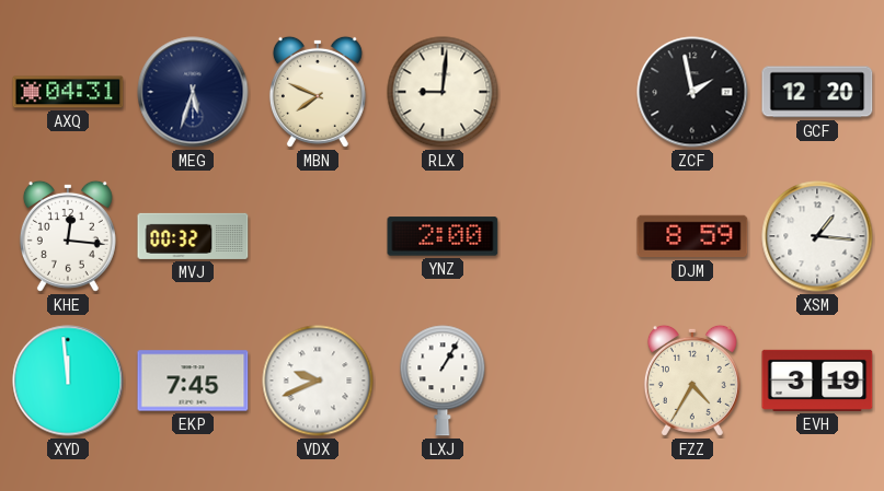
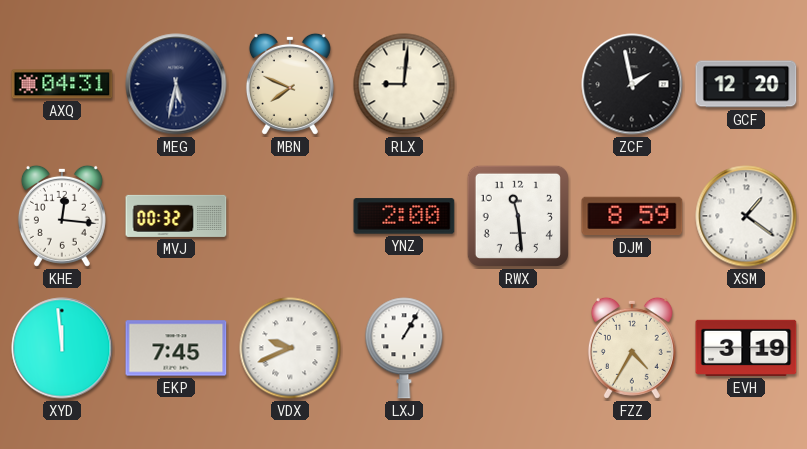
MEG: 5:33 -> 5:32 (176, 84)
RWX: none -> 11:29 (518, 216)
XSM: 1:16 -> 1:21 (746, 216)
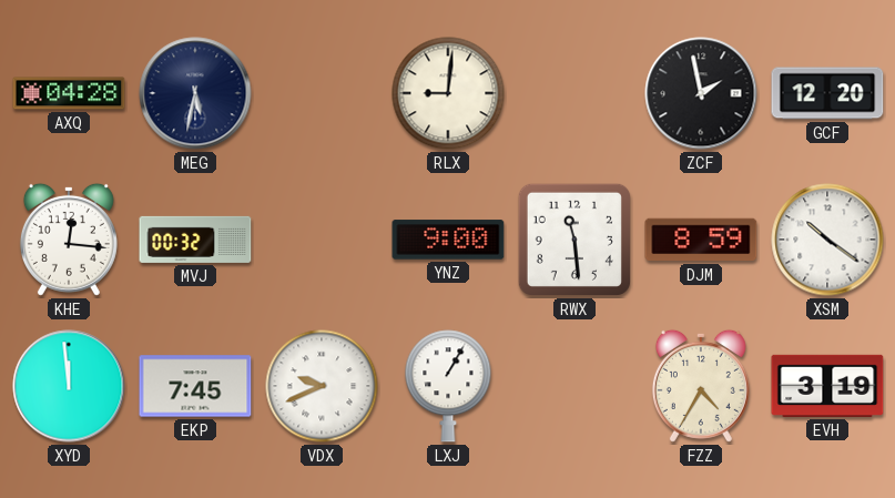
AXQ: 04:31 -> 04:28 (69, 93)
MBN: 7:49 -> none (290, 84)
YNZ: 2:00 -> 9:00 (448, 240)
XSM: 1:21 -> 10:21 (827, 240)
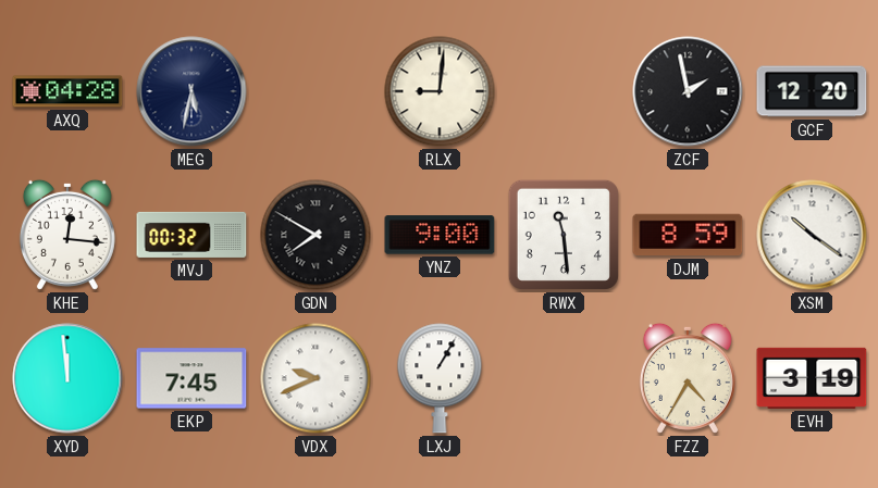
GDN: none -> 7:50 (316, 235)
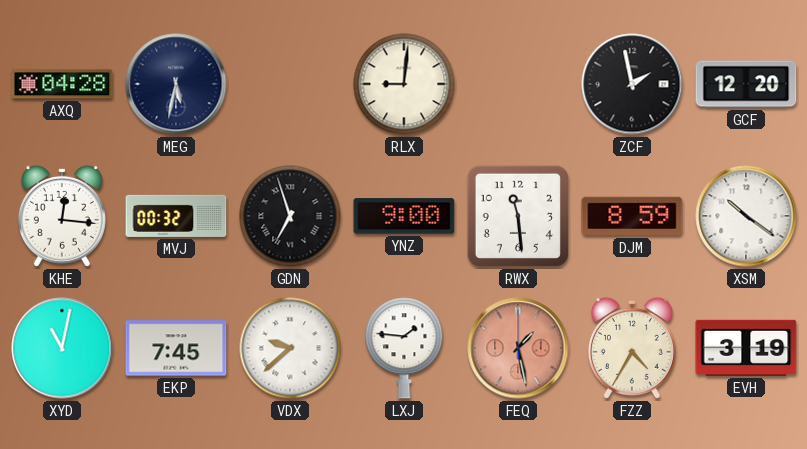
GDN: 7:50 -> 6:57 (290, 216)
XYD: 11:59 -> 11:02 (62, 348)
VDX: 9:41 -> 9:38 (290, 348)
LXJ: 1:05 -> 1:46 (404, 348)
FEQ: none -> 1:28 (518, 348)
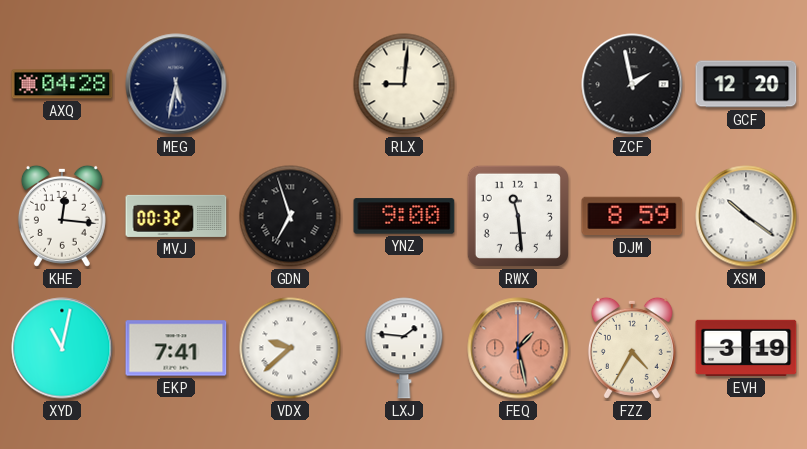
EKP: 7:45 -> 7:41 (176, 348)
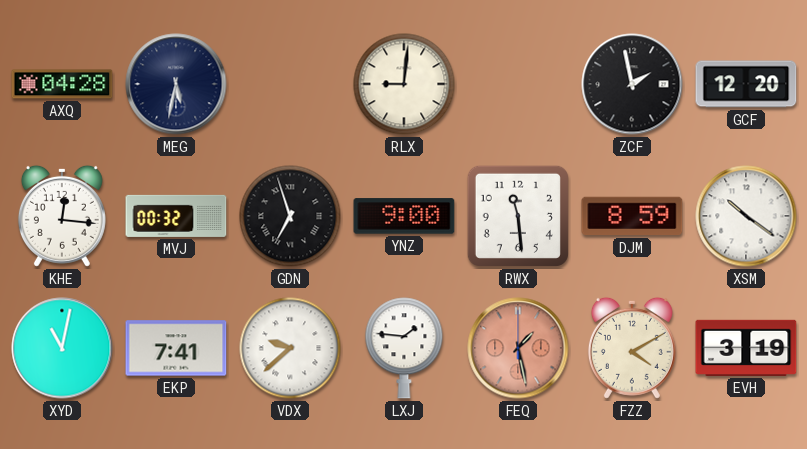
FZZ: 4:35 -> 4:10 (632, 348)
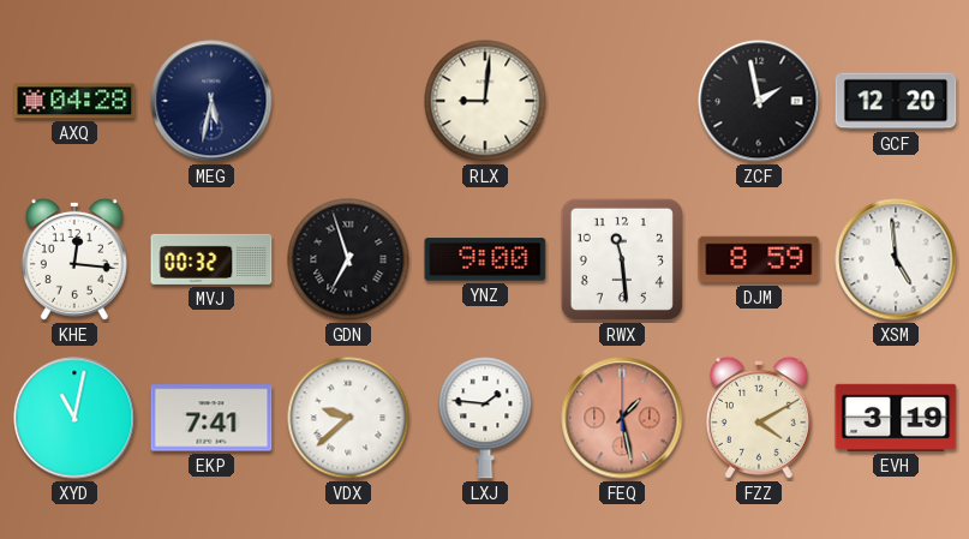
XSM: 10:21 -> 4:59 (896, 259)
